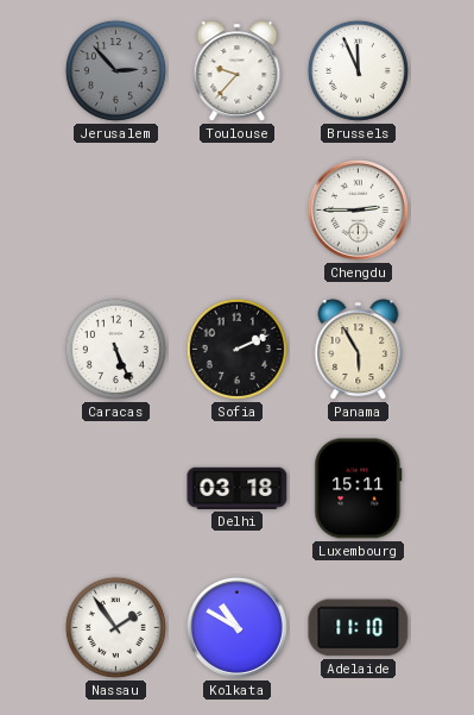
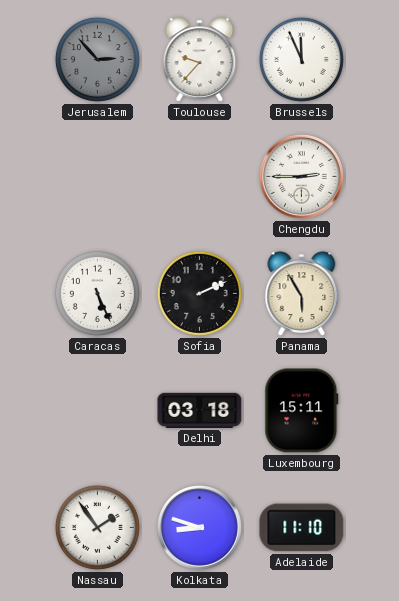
Kolkata: 10:50 -> 8:48 (199, 527)
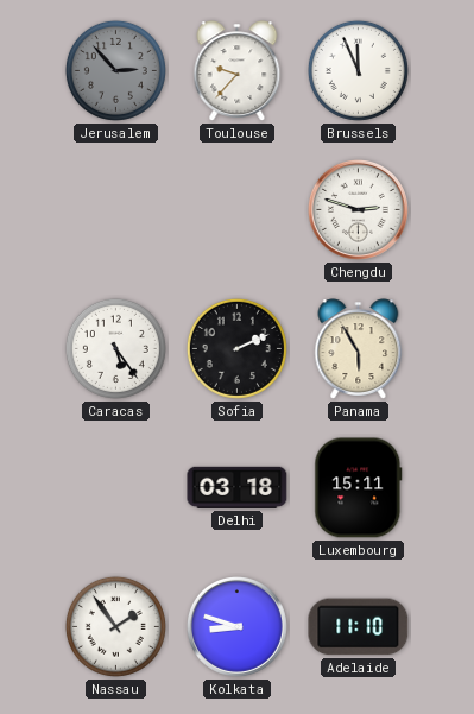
Chengdu: 2:45 -> 2:48 (358, 209)
Caracas: 5:26 -> 5:24 (115, 348)
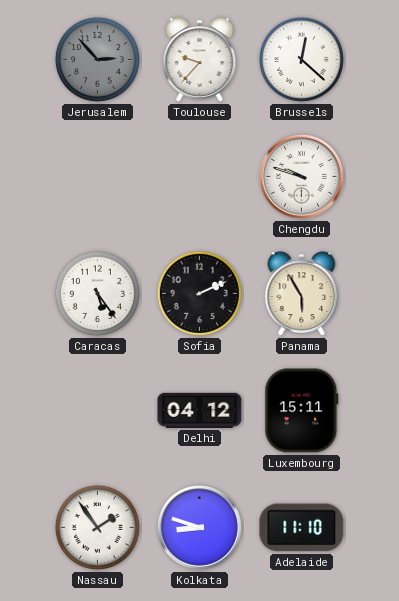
Brussels: 11:56 -> 12:22 (301, 59)
Chengdu: 2:48 -> 9:48 (301, 176)
Delhi: 03:18 -> 04:12 (200, 410)
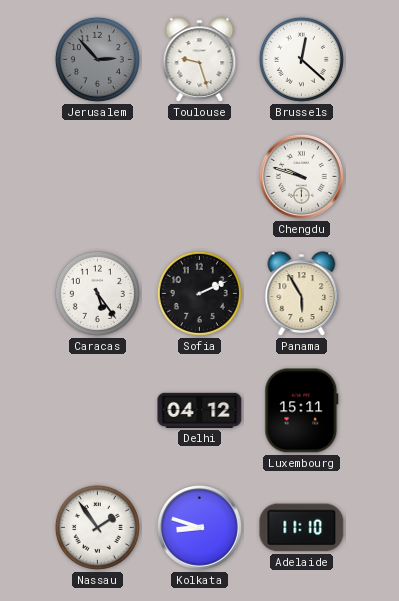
Toulouse: 9:37 -> 9:27 (200, 60)
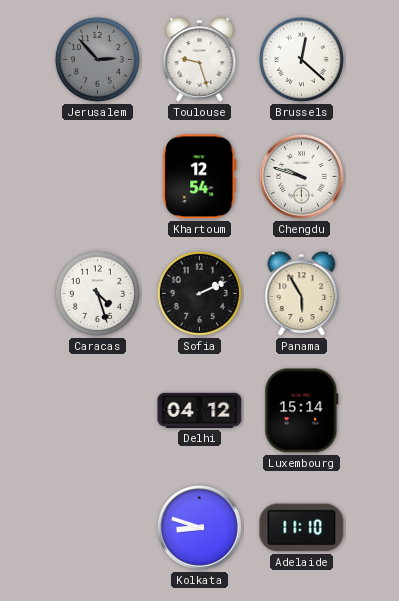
Khartoum: none -> 12:54 (200, 177)
Caracas: 5:24 -> 4:27 (97, 293)
Luxembourg: 15:11 -> 15:14 (302, 411)
Nassau: 1:54 -> none (97, 527)
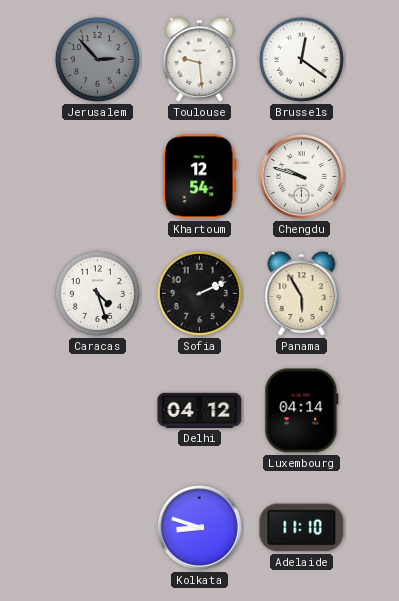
Toulouse: 9:27 -> 9:29 (200, 60)
Brussels: 12:22 -> 12:21 (301, 59)
Luxembourg: 15:14 -> 04:14 (302, 411)
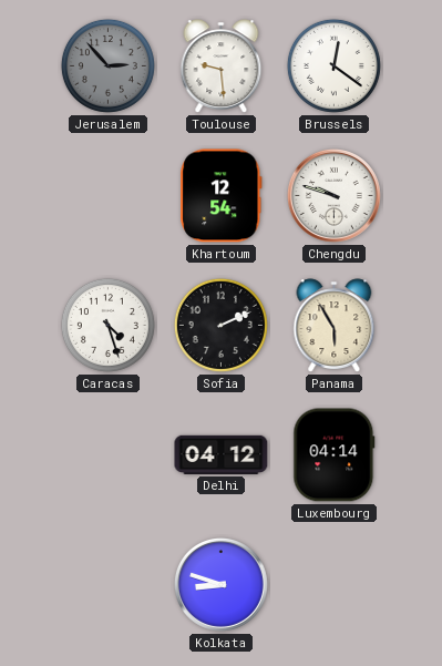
Adelaide: 11:10 -> none (302, 528)
